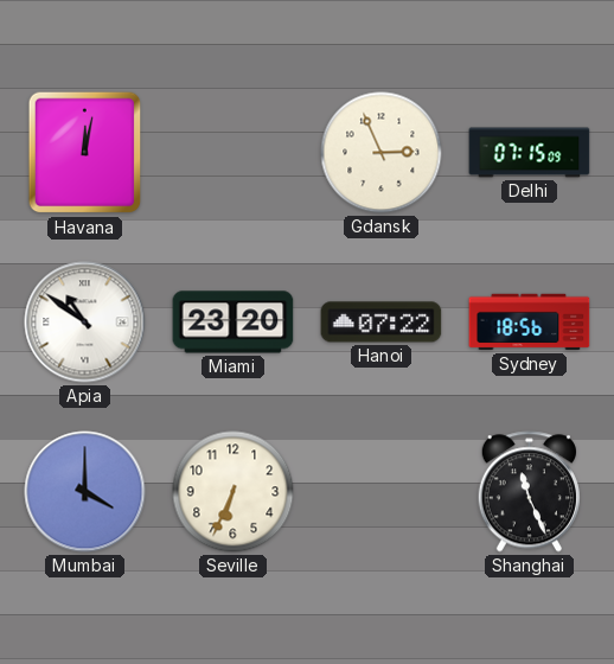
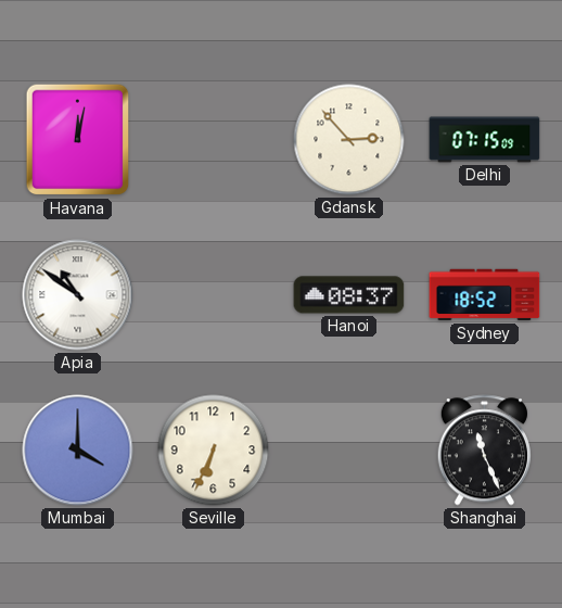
Gdansk: 2:56 -> 2:53 (349, 140)
Miami: 23:20 -> none (234, 323)
Hanoi: 07:22 -> 08:37 (349, 295)
Sydney: 18:56 -> 18:52 (485, 295)
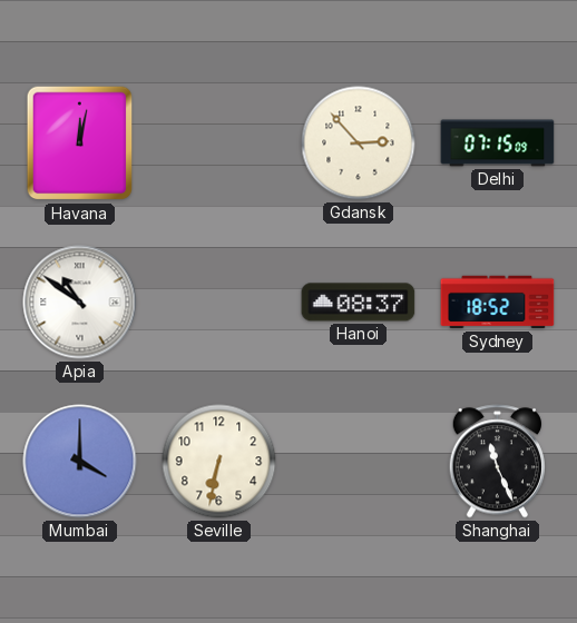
Seville: 6:34 -> 6:32 (219, 462)
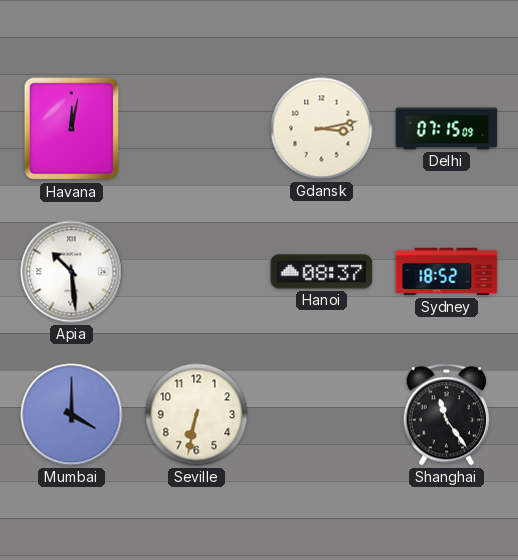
Gdansk: 2:53 -> 3:13 (322, 129)
Apia: 10:51 -> 10:29 (72, 272)
Shanghai: 11:26 -> 11:24 (446, 415)
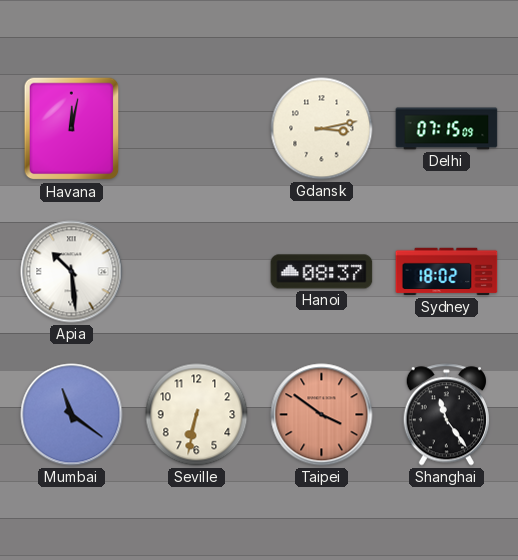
Sydney: 18:52 -> 18:02 (447, 272)
Mumbai: 4:00 -> 11:21 (72, 415)
Taipei: none -> 3:51 (322, 415)
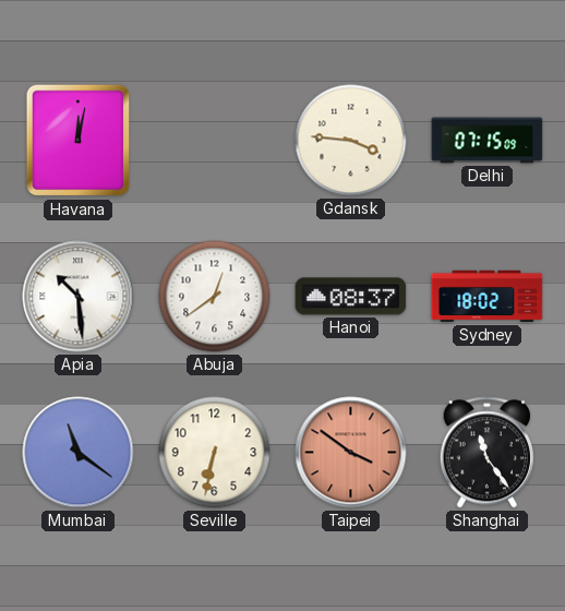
Gdansk: 3:13 -> 3:46 (351, 141)
Abuja: none -> 12:39 (215, 297)
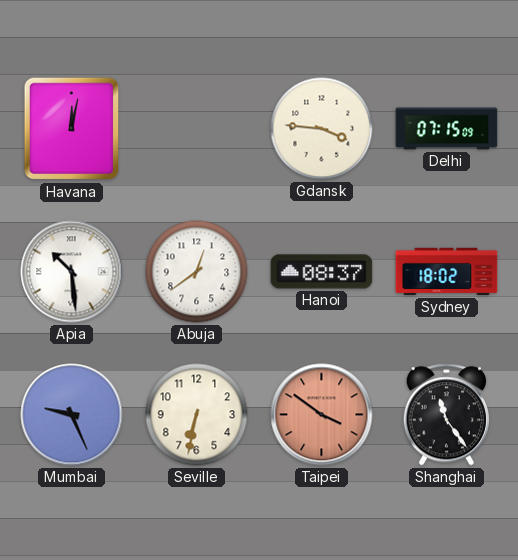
Mumbai: 11:21 -> 9:26 (72, 415)
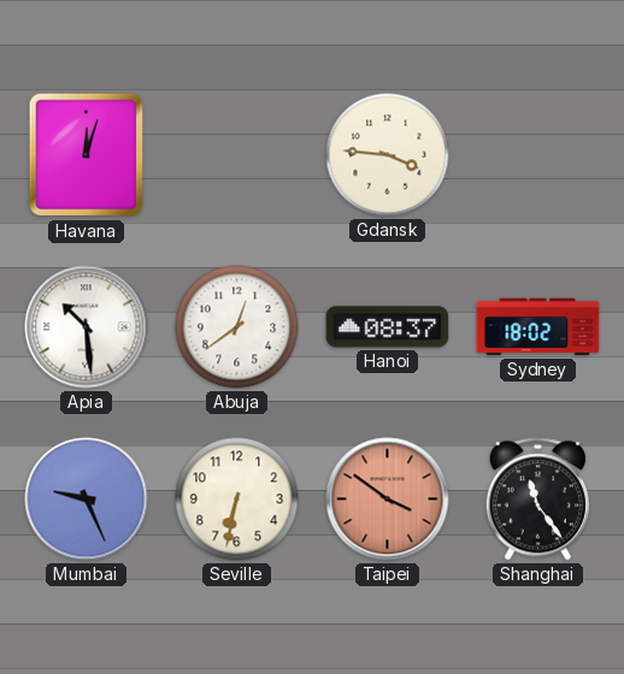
Havana: 12:02 -> 12:03 (87, 155)
Delhi: 07:15 -> none (447, 129)
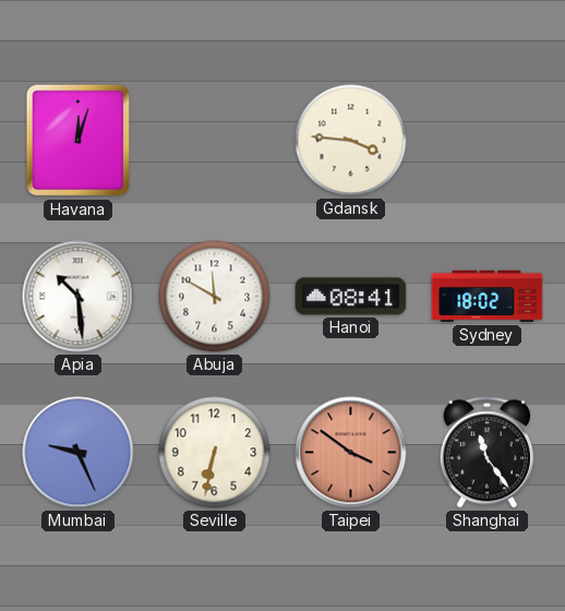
Abuja: 12:39 -> 11:50 (215, 297)
Hanoi: 08:37 -> 08:41 (351, 297)
